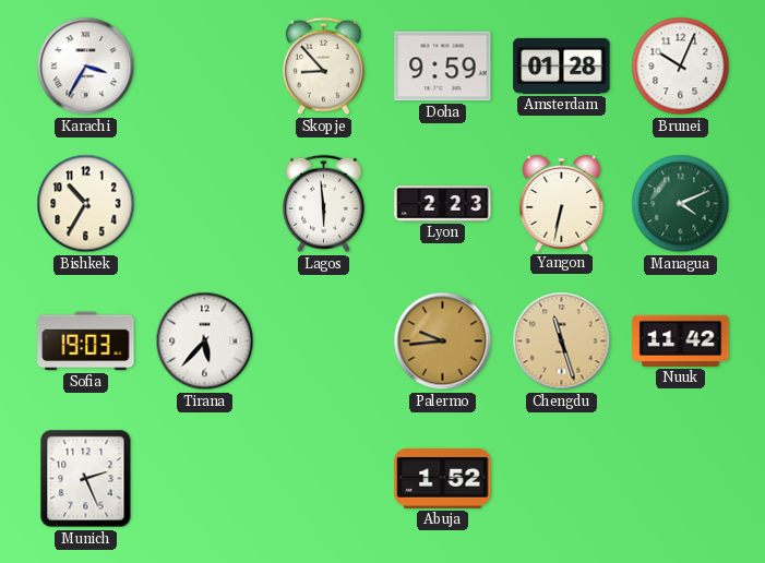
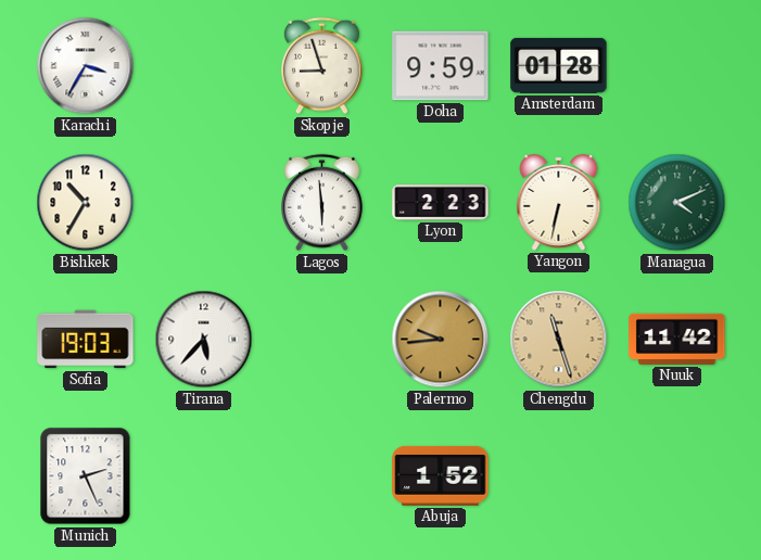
Skopje: 8:53 -> 8:57 (322, 66)
Brunei: 10:04 -> none (681, 67)
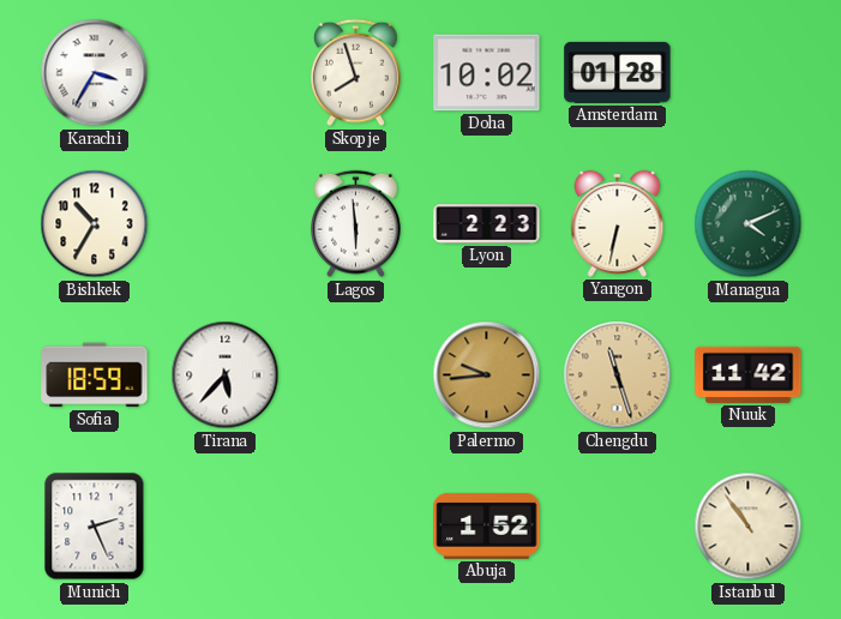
Skopje: 8:57 -> 7:57 (356, 73)
Doha: 9:59 -> 10:02 (487, 73)
Sofia: 19:03 -> 18:59 (95, 375)
Istanbul: none -> 10:54 (749, 527)
